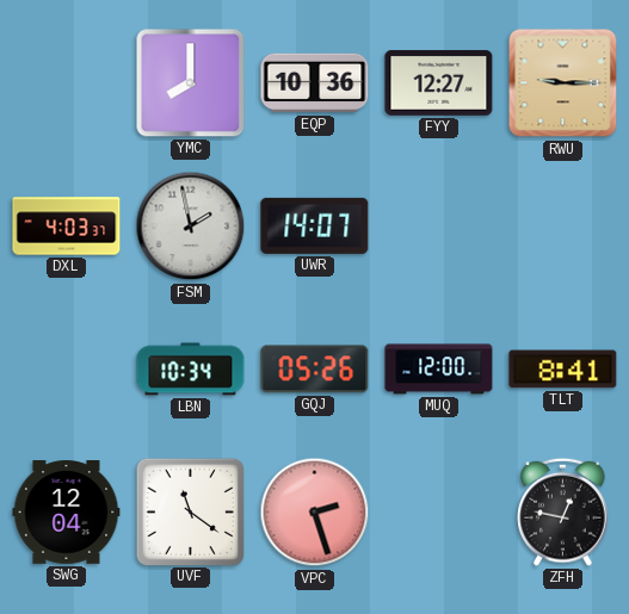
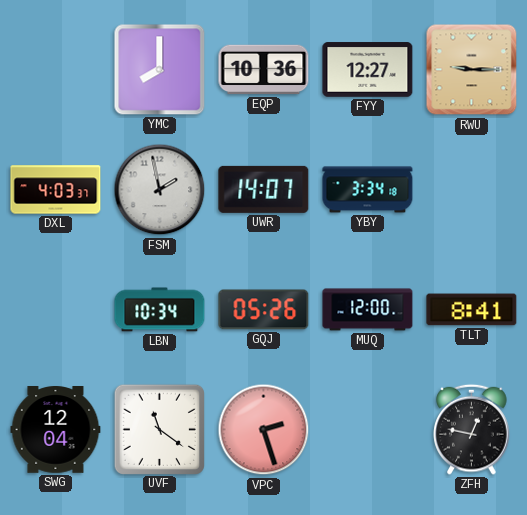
YBY: none -> 3:34 (368, 190)
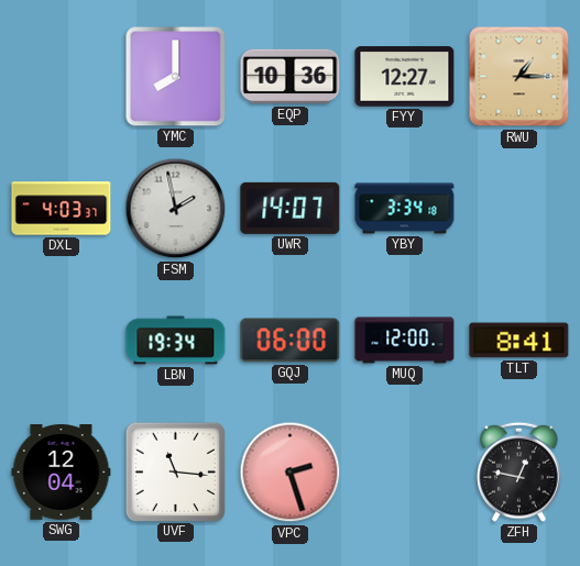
RWU: 9:15 -> 1:15 (519, 77)
LBN: 10:34 -> 19:34 (176, 341)
GQJ: 05:26 -> 06:00 (291, 341)
UVF: 11:21 -> 11:16 (175, 471)
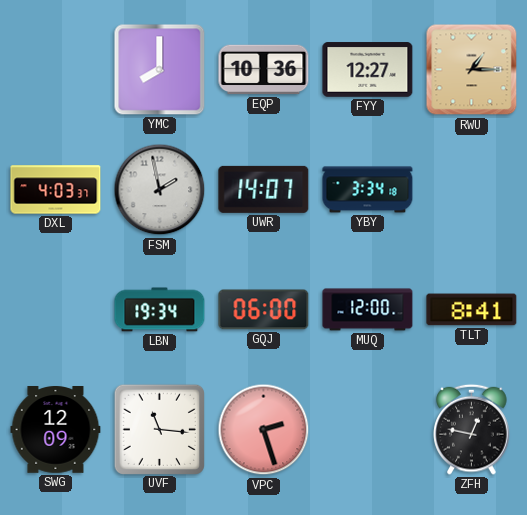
SWG: 12:04 -> 12:09 (56, 430)
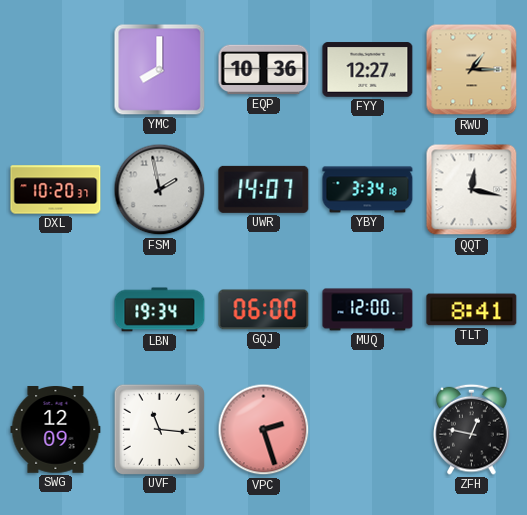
DXL: 4:03 -> 10:20 (56, 190)
QQT: none -> 12:17 (472, 190)
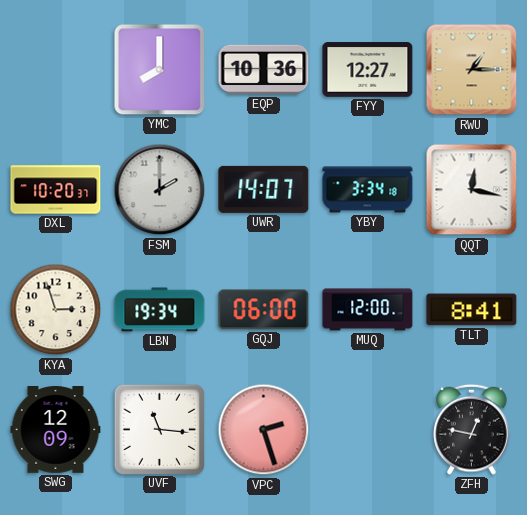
FSM: 1:58 -> 2:00 (160, 190)
KYA: none -> 2:57 (56, 310)
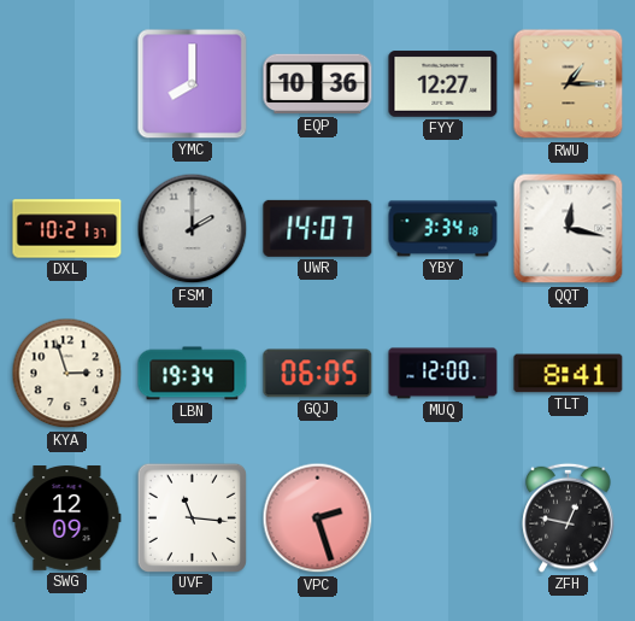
DXL: 10:20 -> 10:21 (67, 229)
GQJ: 06:00 -> 06:05 (318, 374)
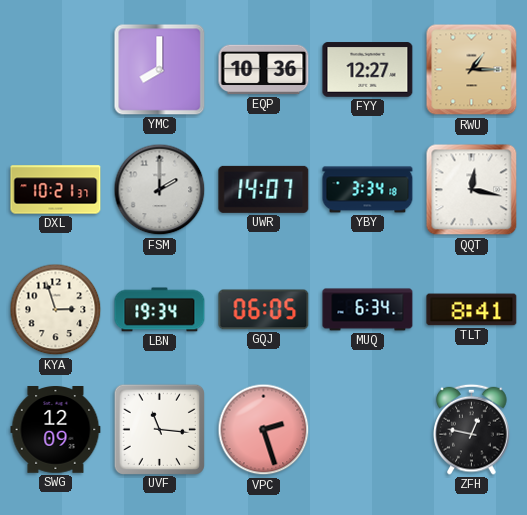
MUQ: 12:00 -> 6:34 (368, 310)
